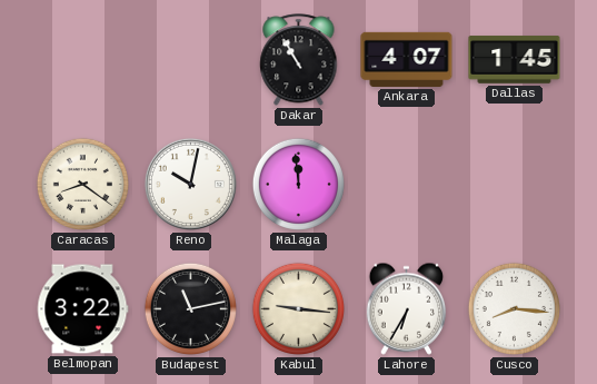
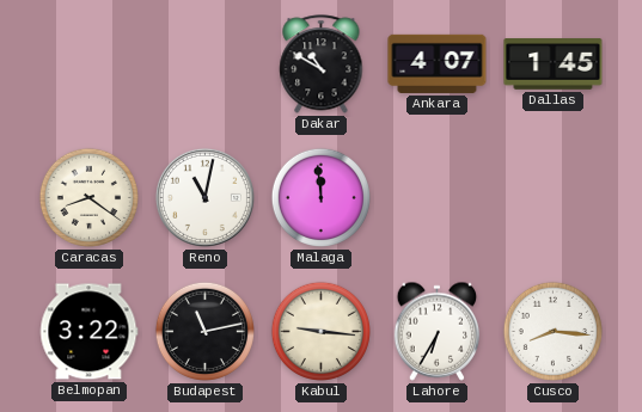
Dakar: 10:55 -> 10:50 (322, 64)
Reno: 10:02 -> 11:02 (204, 197)
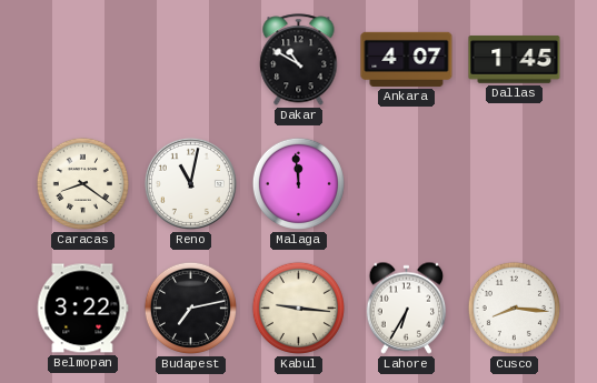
Budapest: 11:13 -> 7:13 (190, 308)
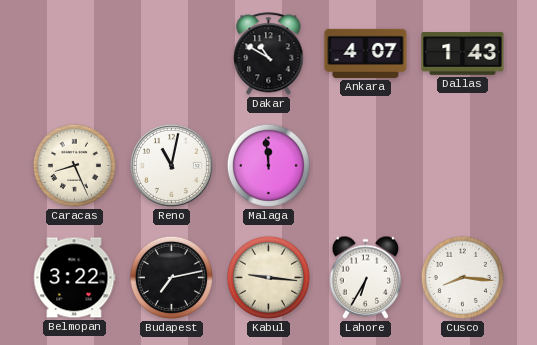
Dallas: 1:45 -> 1:43 (463, 54)
Caracas: 8:21 -> 8:26 (74, 165)
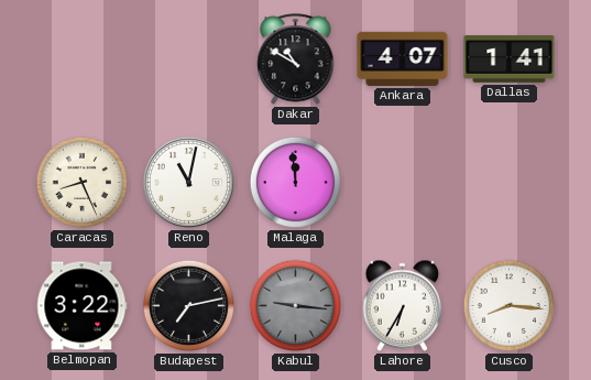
Dallas: 1:43 -> 1:41 (510, 59)
Kabul dial: cream -> grey (295, 305)
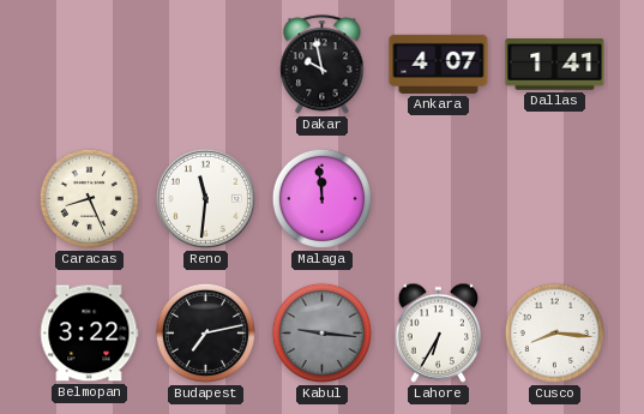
Dakar: 10:50 -> 9:58 (323, 65)
Reno: 11:02 -> 11:31 (205, 198)
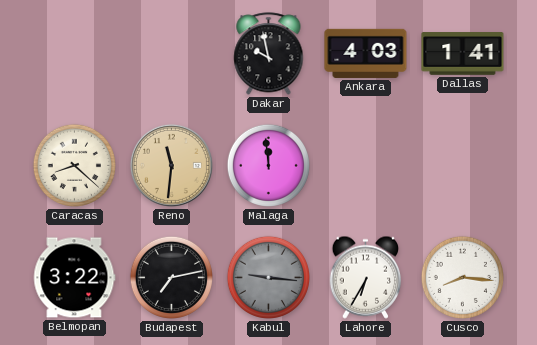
Ankara: 4:07 -> 4:03 (366, 53)
Caracas: 8:26 -> 8:22 (74, 165)
Reno dial: white -> champagne (171, 165)
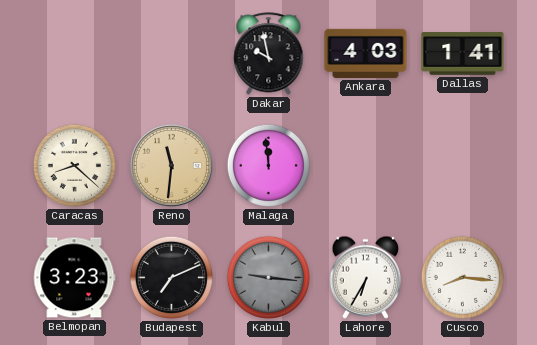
Belmopan: 3:22 -> 3:23 (74, 278)
Budapest: 7:13 -> 7:11 (171, 277)
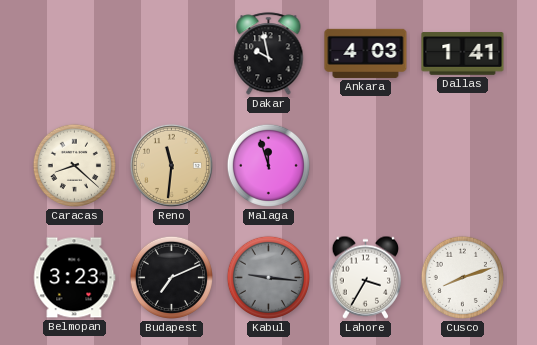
Malaga: 11:59 -> 11:57 (268, 165)
Lahore: 6:35 -> 3:35 (366, 277)
Cusco: 8:16 -> 8:12 (462, 277)
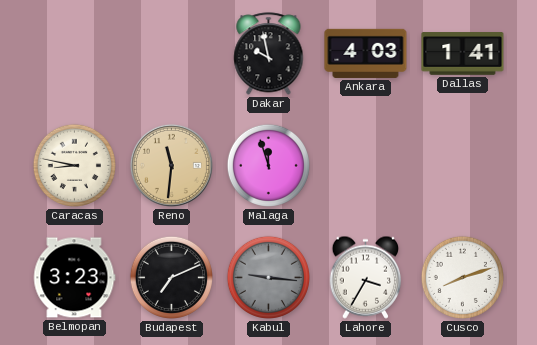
Caracas: 8:22 -> 8:47 (74, 165)
